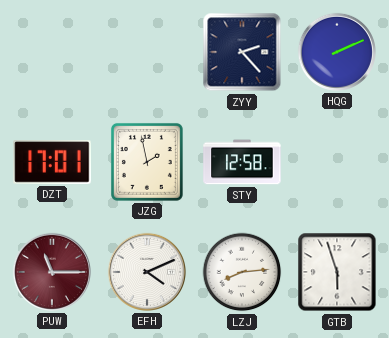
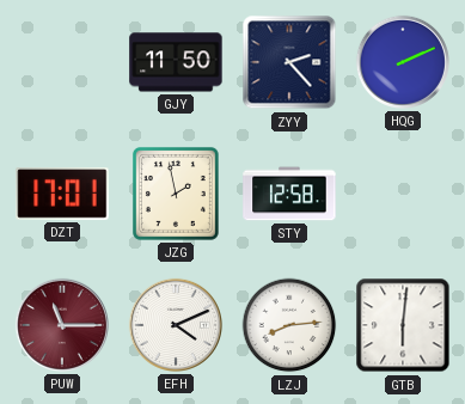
GJY: none -> 11:50 (176, 62)
GTB: 5:57 -> 6:01 (403, 325)
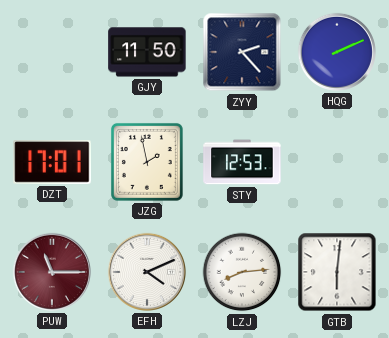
STY: 12:58 -> 12:53 (242, 162)
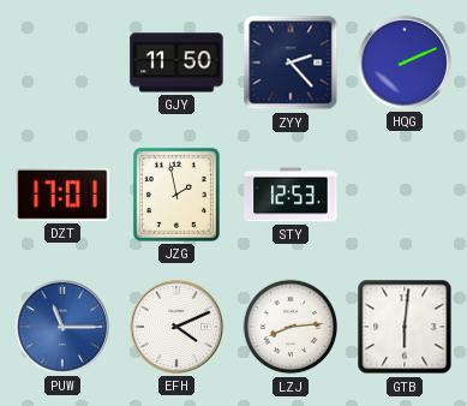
PUW dial: burgundy -> blue (62, 327)
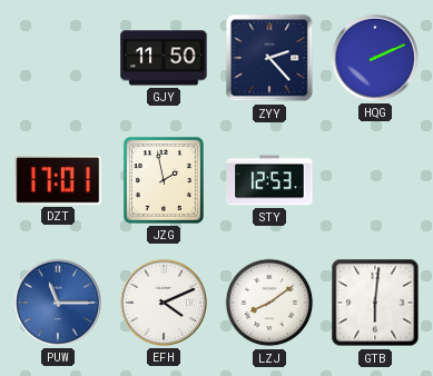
LZJ: 8:14 -> 8:09 (269, 303)
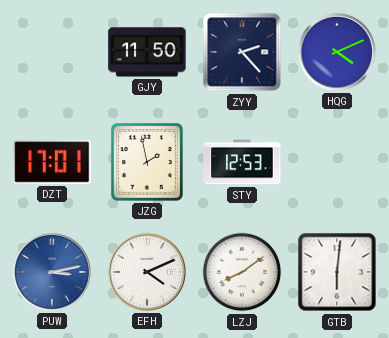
HQG: 2:11 -> 4:11 (337, 52)
PUW: 11:15 -> 3:13 (52, 272)
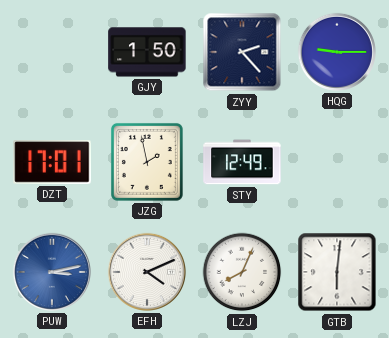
GJY: 11:50 -> 1:50 (147, 52)
HQG: 4:11 -> 9:15 (337, 52)
STY: 12:53 -> 12:49 (242, 162)
LZJ: 8:09 -> 8:04 (242, 272)
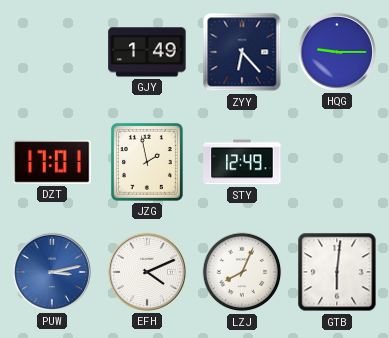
GJY: 1:50 -> 1:49 (147, 52)
ZYY: 2:23 -> 6:23 (242, 52)
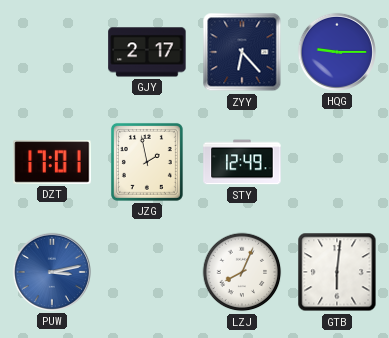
GJY: 1:49 -> 2:17 (147, 52)
EFH: 4:11 -> none (147, 272)
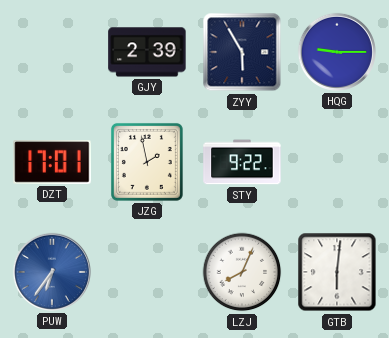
GJY: 2:17 -> 2:39 (147, 52)
ZYY: 6:23 -> 5:55 (242, 52)
STY: 12:49 -> 9:22 (242, 162)
PUW: 3:13 -> 6:36 (52, 272)
